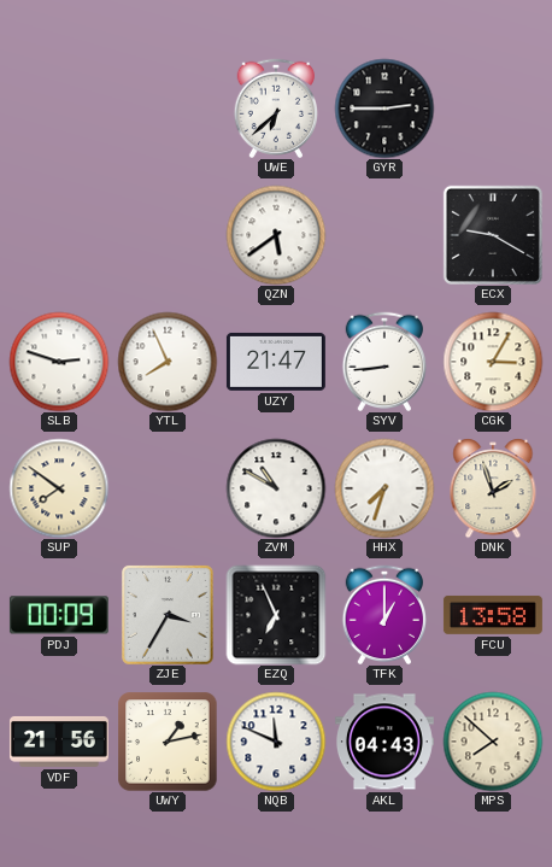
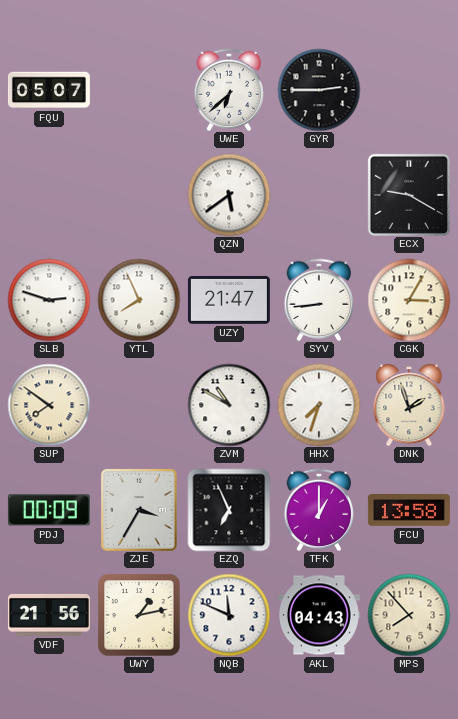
FQU: none -> 05:07 (49, 90)
MPS: 7:52 -> 7:53 (409, 615)
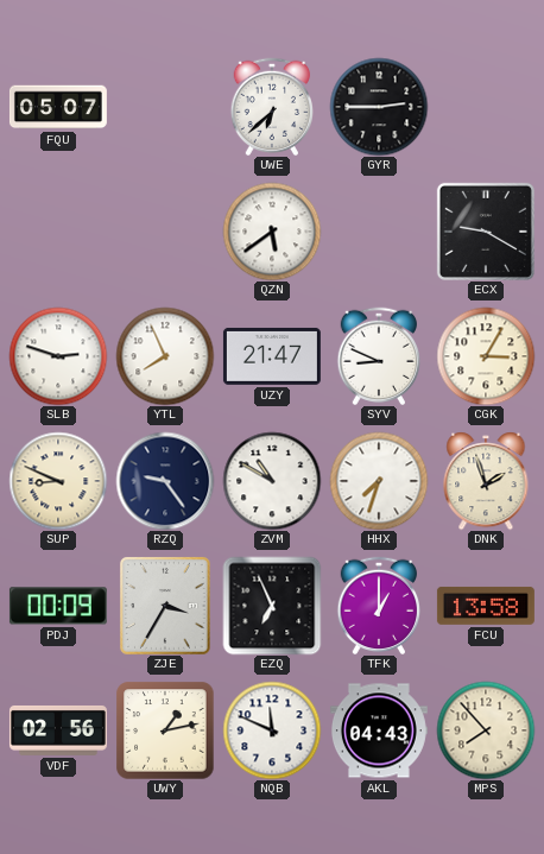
SYV: 8:44 -> 8:49 (378, 355)
SUP: 7:51 -> 8:49 (58, 481)
RZQ: none -> 9:24 (165, 481)
VDF: 21:56 -> 02:56 (58, 730)
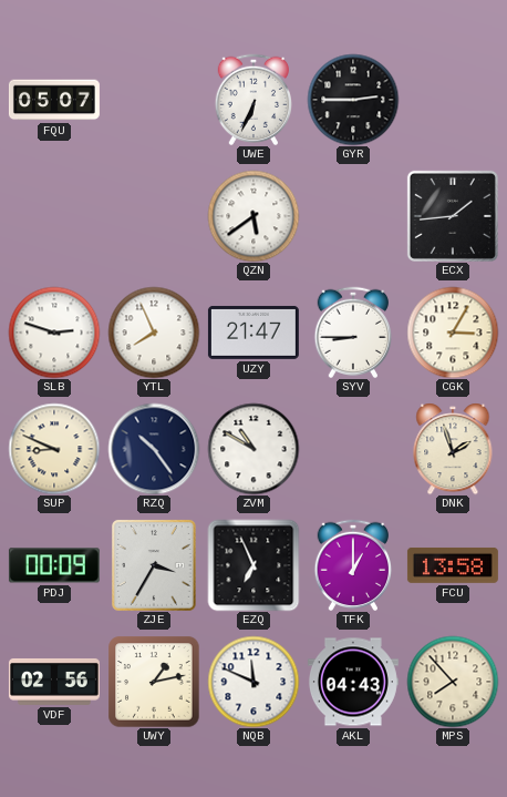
UWE: 6:38 -> 6:34 (252, 99)
ECX: 9:20 -> 1:44 (453, 216)
SYV: 8:49 -> 8:45 (352, 331)
RZQ: 9:24 -> 10:24 (154, 449)
HHX: 7:33 -> none (379, 481)
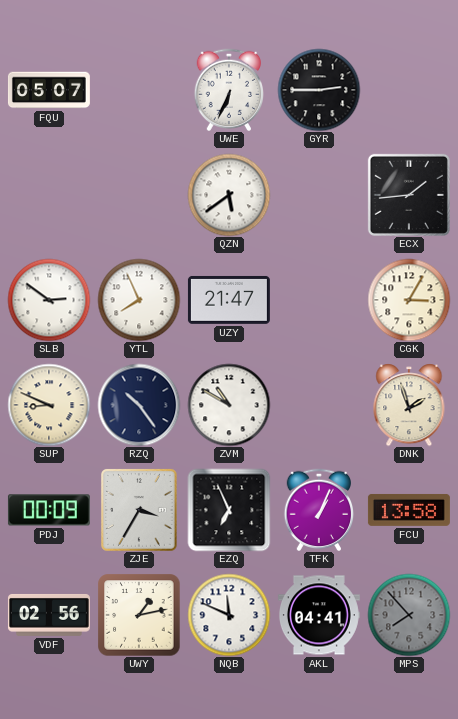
SLB: 2:48 -> 2:51 (49, 300)
SYV: 8:45 -> none (352, 331)
TFK: 1:00 -> 1:04 (318, 509)
AKL: 04:43 -> 04:41 (319, 615)
MPS dial: cream -> grey (409, 615)
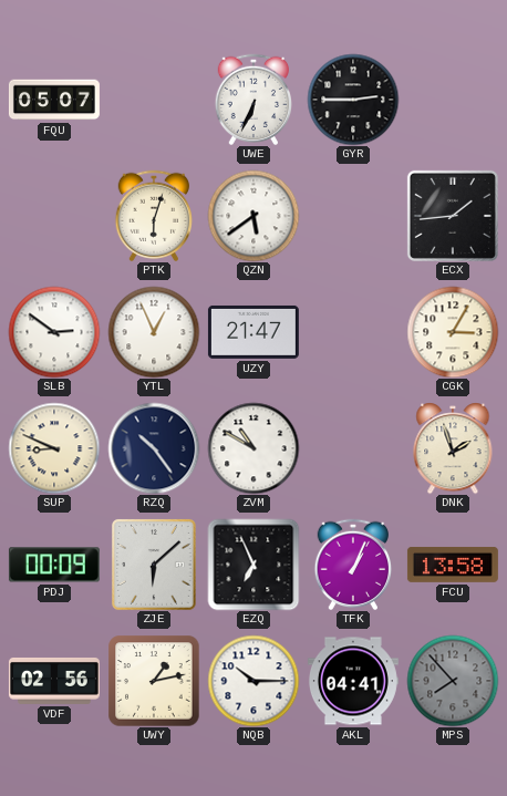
PTK: none -> 6:03 (153, 215)
YTL: 7:56 -> 12:56 (154, 332)
ZJE: 3:35 -> 6:08 (154, 565)
NQB: 11:49 -> 10:15 (253, 681)
